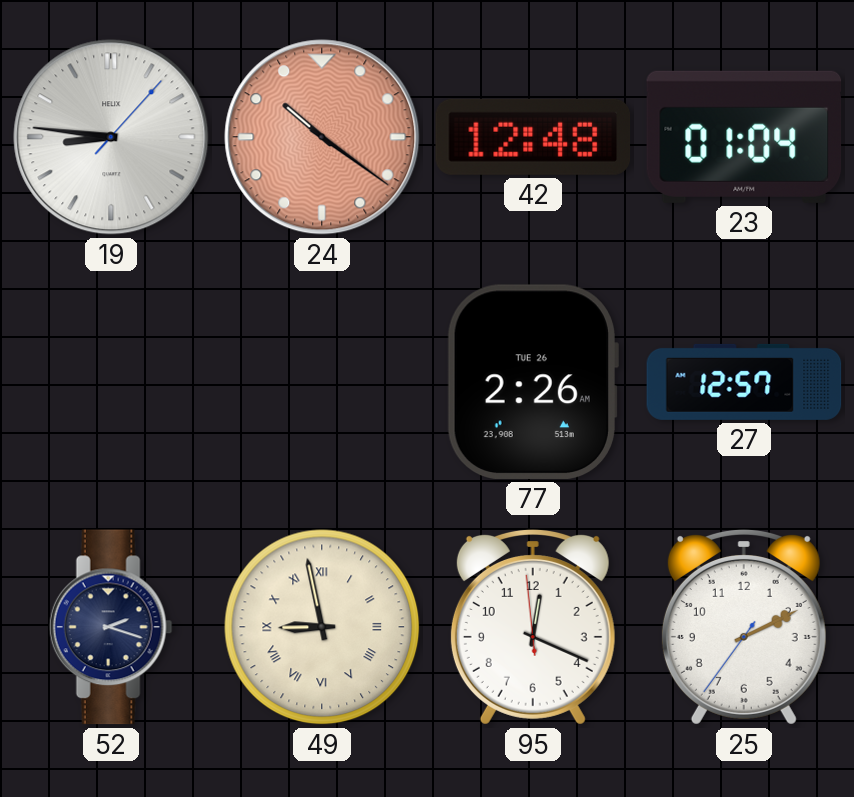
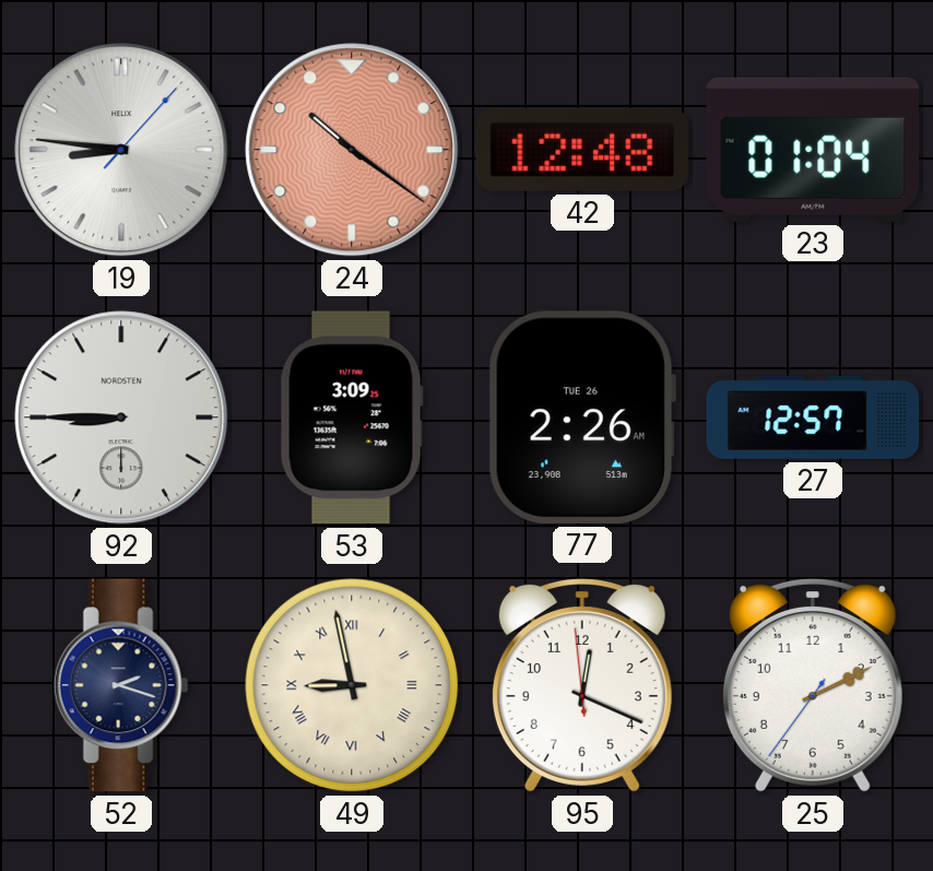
92: none -> 8:45 (121, 417)
53: none -> 3:09 (352, 417)
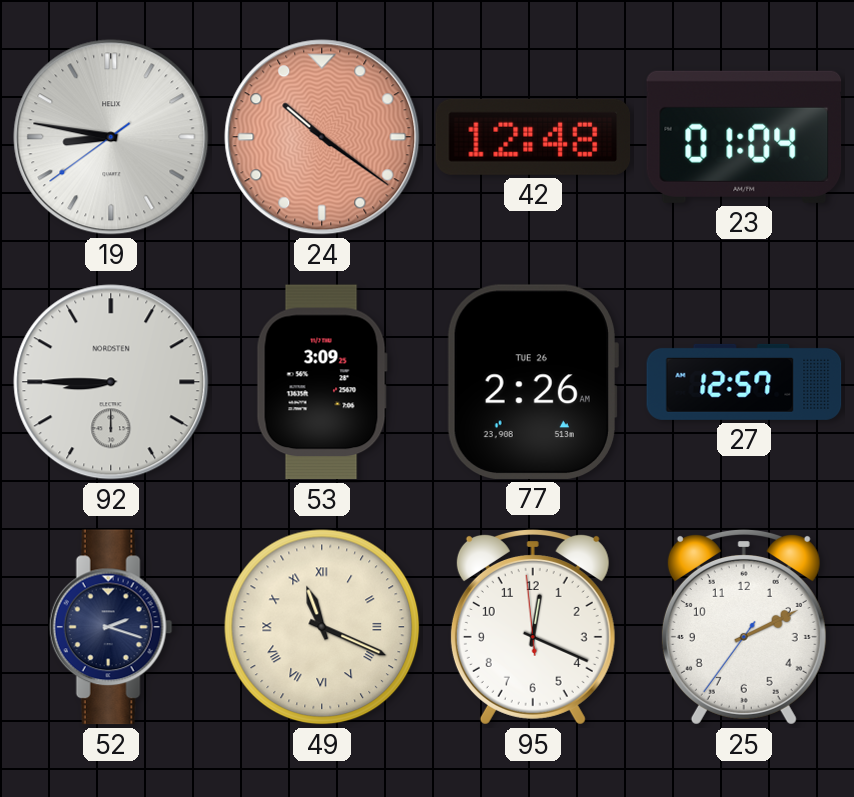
19: 8:46:07 -> 8:46:39 (111, 137)
49: 8:58 -> 11:19 (322, 627)
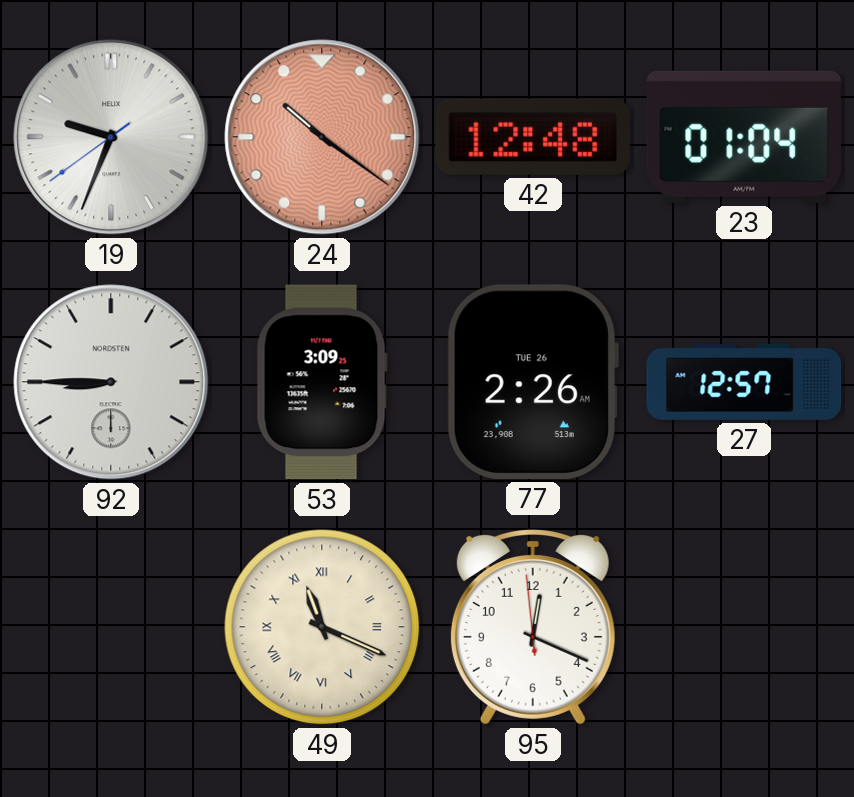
19: 8:46 -> 9:33 (111, 137)
52: 2:18 -> none (111, 627)
25: 2:10 -> none (744, 628)
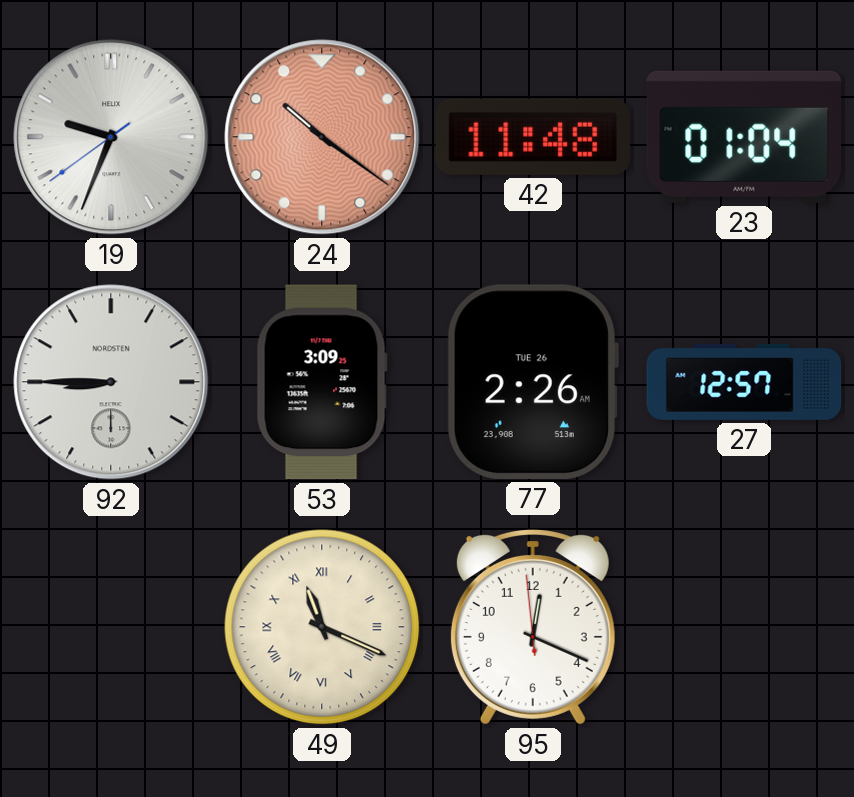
42: 12:48 -> 11:48 (533, 137)
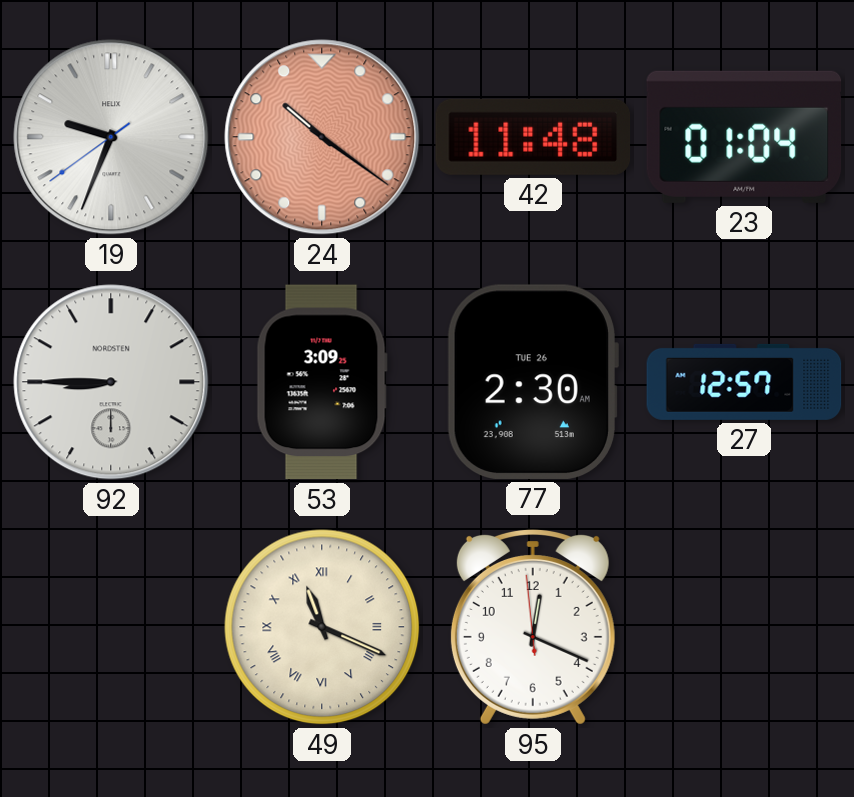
77: 2:26 -> 2:30 (532, 382)
